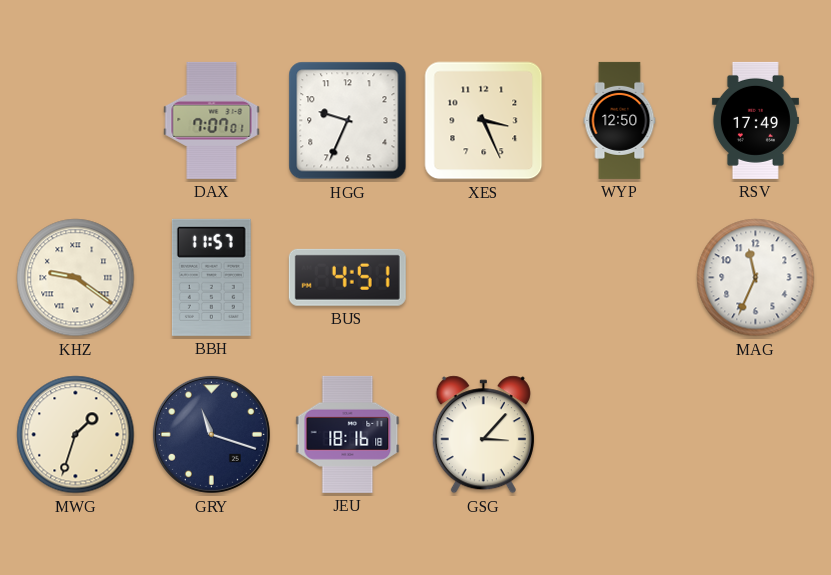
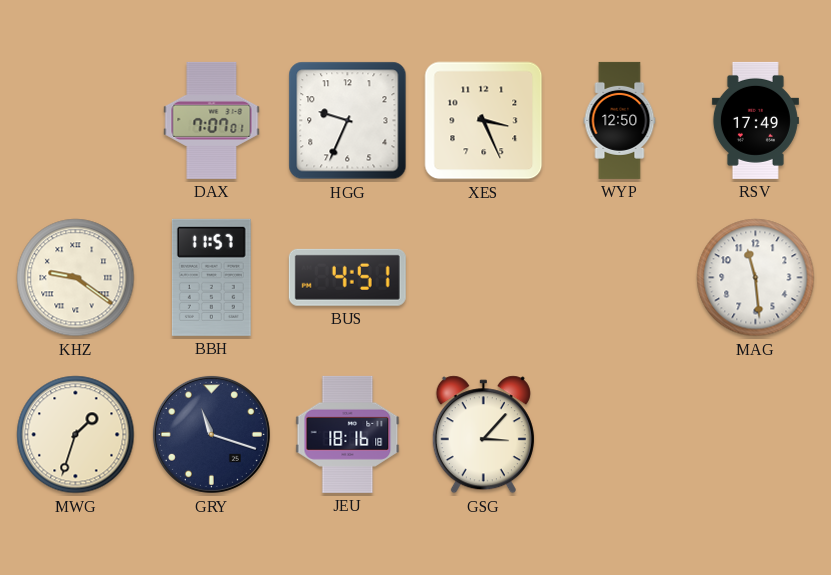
MAG: 11:34 -> 11:29 (756, 278)
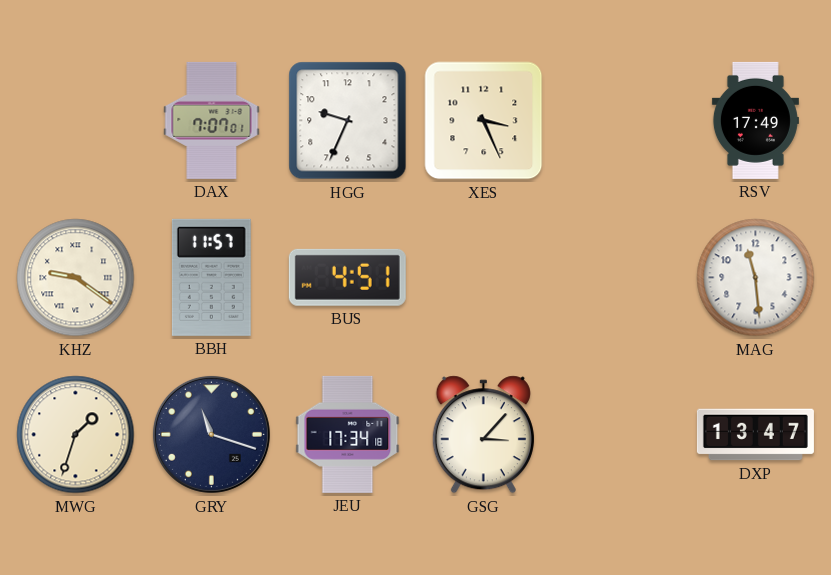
WYP: 12:50 -> none (620, 120)
JEU: 18:16 -> 17:34 (348, 434)
DXP: none -> 13:47 (755, 435)
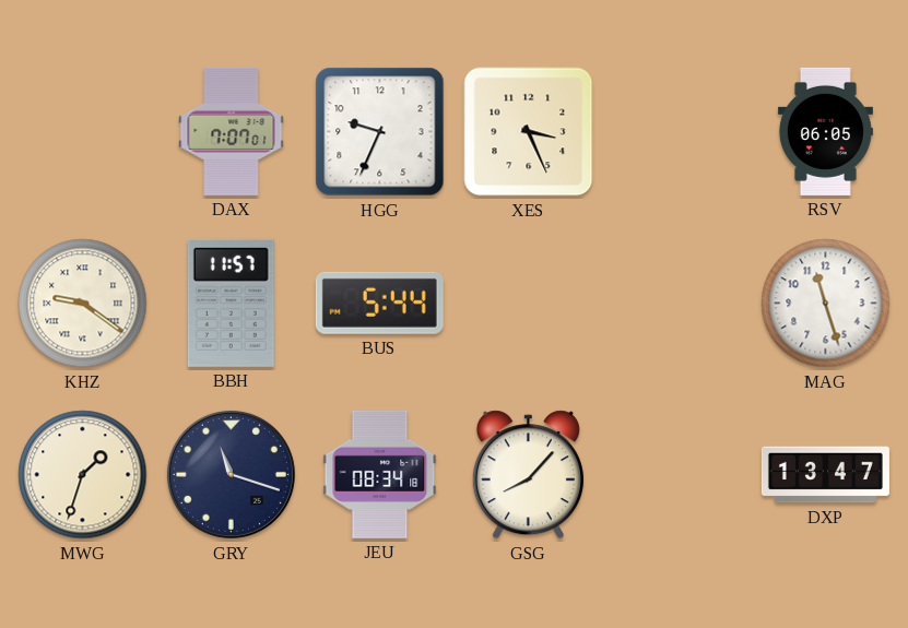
RSV: 17:49 -> 06:05 (825, 131)
BUS: 4:51 -> 5:44 (379, 303)
MAG: 11:29 -> 11:27 (826, 304)
JEU: 17:34 -> 08:34 (380, 474)
GSG: 3:07 -> 8:07 (528, 475)
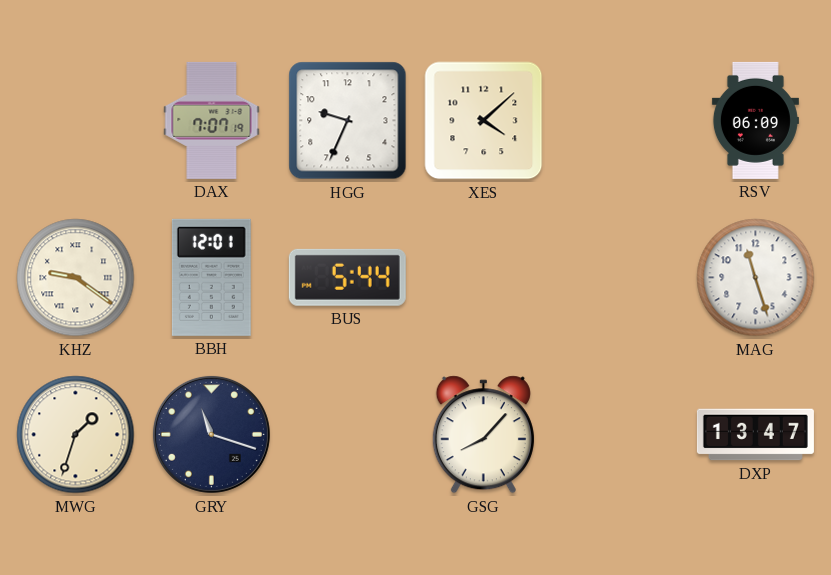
DAX: 7:07:01 -> 7:07:19 (212, 120)
XES: 3:26 -> 4:08 (484, 121)
RSV: 06:05 -> 06:09 (755, 120)
BBH: 11:57 -> 12:01 (211, 277)
JEU: 08:34 -> none (380, 474)
